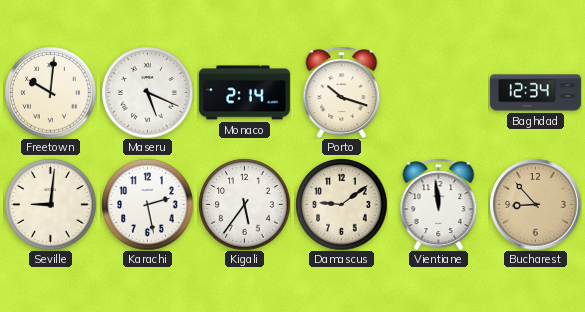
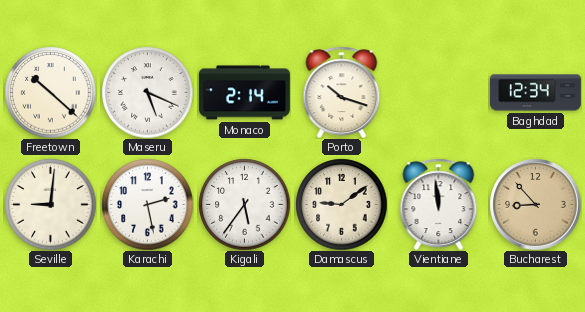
Freetown: 10:01 -> 10:22 (50, 92)
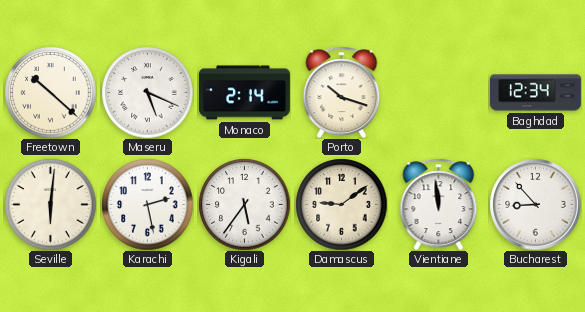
Seville: 9:01 -> 6:01 (50, 204)
Bucharest dial: champagne -> white (535, 204)
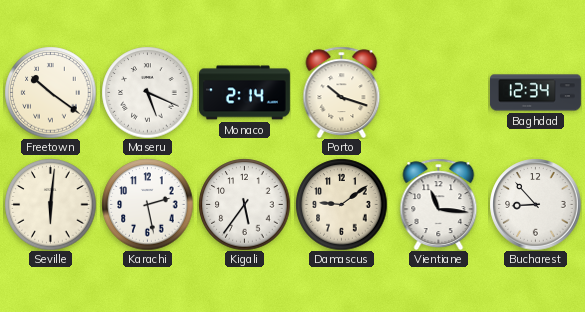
Freetown: 10:22 -> 10:21 (50, 92)
Vientiane: 11:59 -> 11:16 (439, 204)
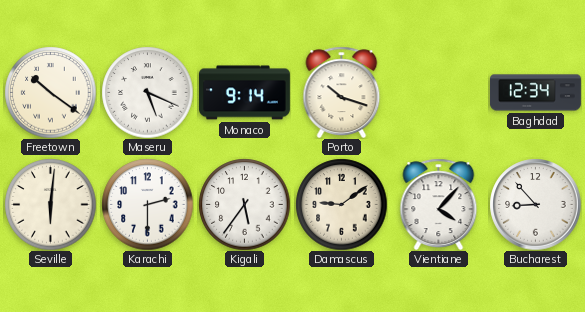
Monaco: 2:14 -> 9:14 (244, 93)
Karachi: 2:28 -> 2:30 (147, 204)
Vientiane: 11:16 -> 4:07 (439, 204)
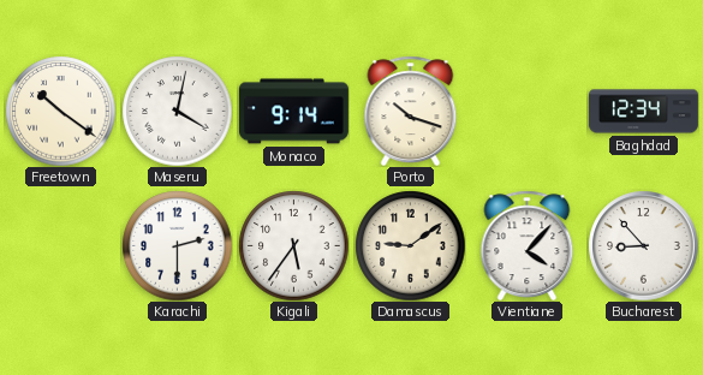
Maseru: 5:19 -> 4:02 (177, 111)
Seville: 6:01 -> none (50, 204)
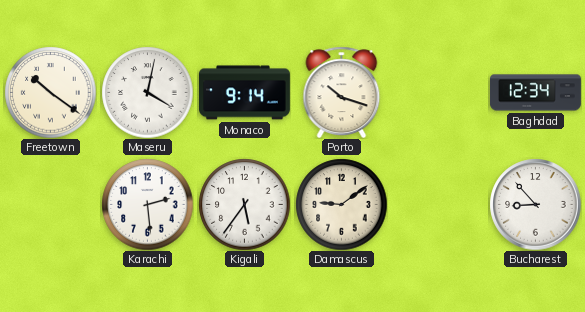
Karachi: 2:30 -> 2:29 (147, 204)
Vientiane: 4:07 -> none (528, 245)
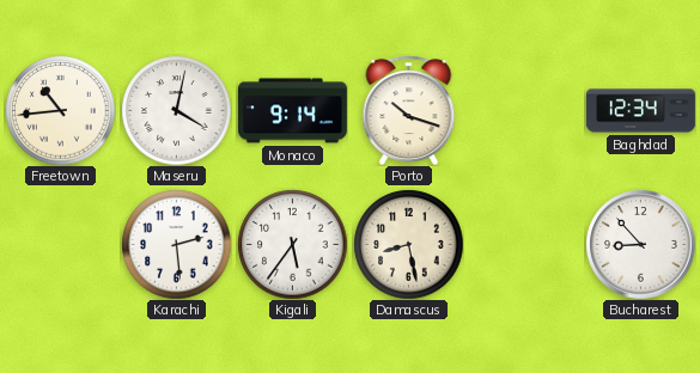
Freetown: 10:21 -> 10:44 (60, 110)
Damascus: 9:09 -> 8:28 (408, 244)
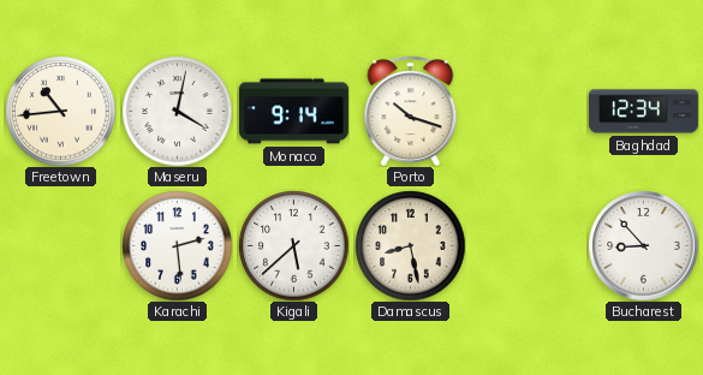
Kigali: 5:36 -> 5:38 (293, 245)
